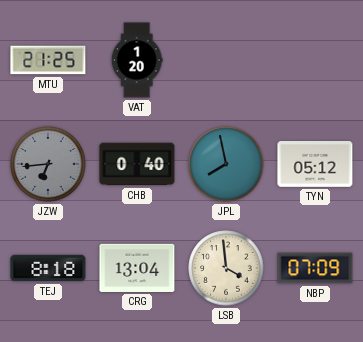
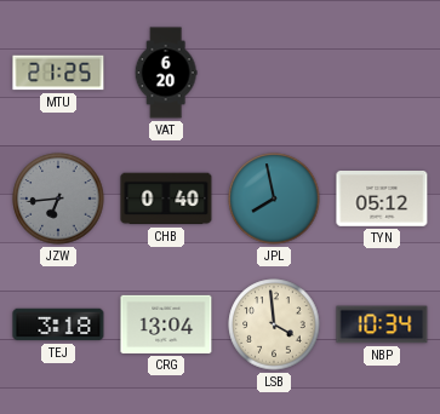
VAT: 1:20 -> 6:20 (166, 73)
TEJ: 8:18 -> 3:18 (58, 324)
NBP: 07:09 -> 10:34 (382, 324)
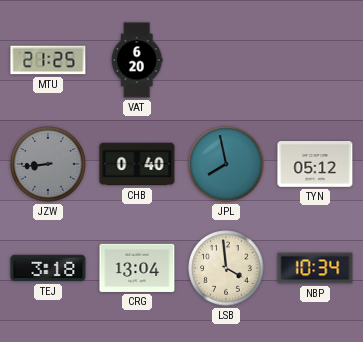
JZW: 6:44 -> 8:44 (48, 164)
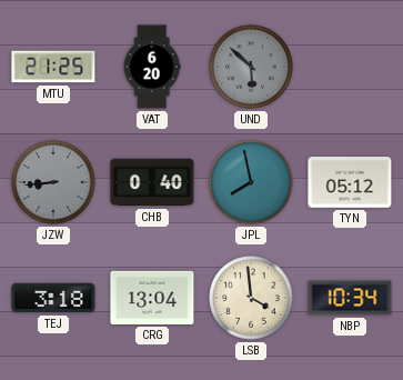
UND: none -> 5:52 (251, 67)
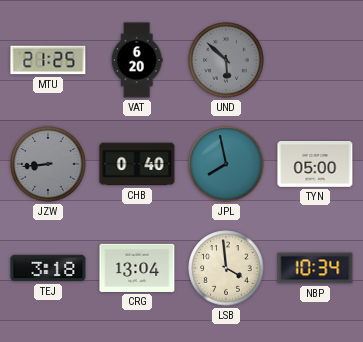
TYN: 05:12 -> 05:00 (315, 165)
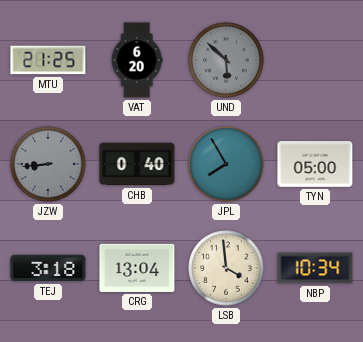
JPL: 7:58 -> 7:55 (226, 164)
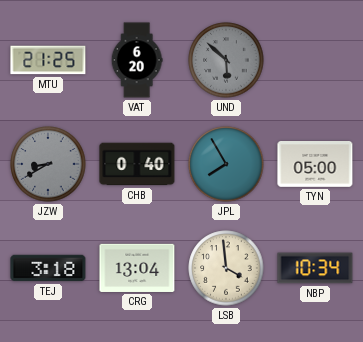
JZW: 8:44 -> 8:40 (48, 164)
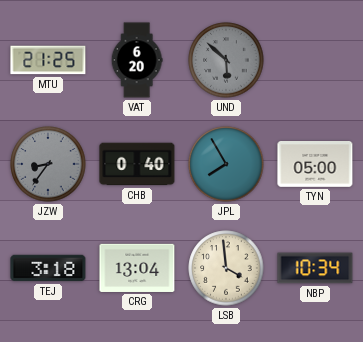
JZW: 8:40 -> 8:36 (48, 164)
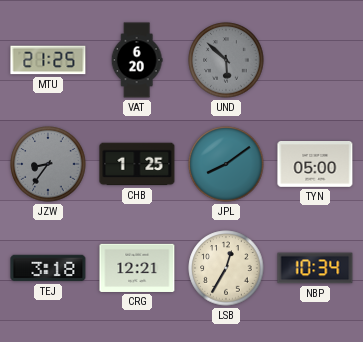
CHB: 0:40 -> 1:25 (137, 164)
JPL: 7:55 -> 8:09 (226, 164)
CRG: 13:04 -> 12:21 (137, 268)
LSB: 3:59 -> 12:35 (226, 268)
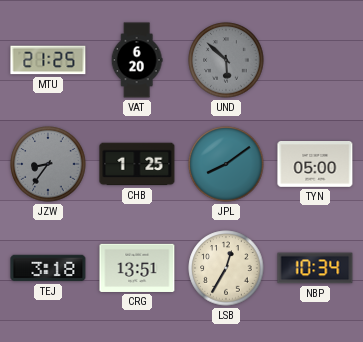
CRG: 12:21 -> 13:51 (137, 268)
